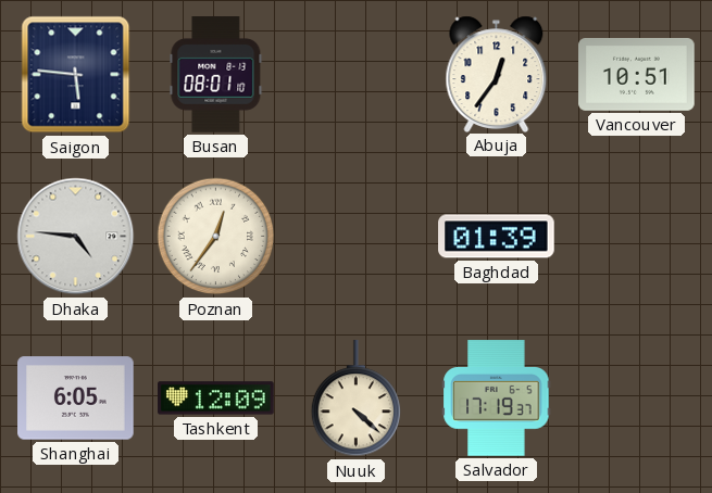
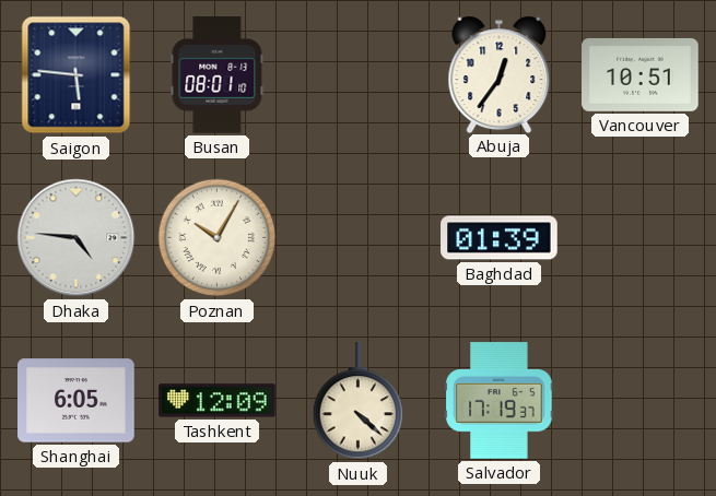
Poznan: 12:36 -> 10:05 (218, 238)
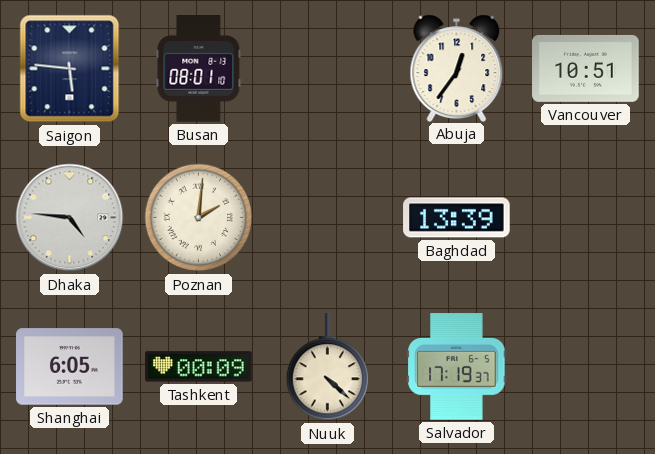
Poznan: 10:05 -> 2:01 (199, 218)
Baghdad: 01:39 -> 13:39 (457, 218)
Tashkent: 12:09 -> 00:09 (199, 367)
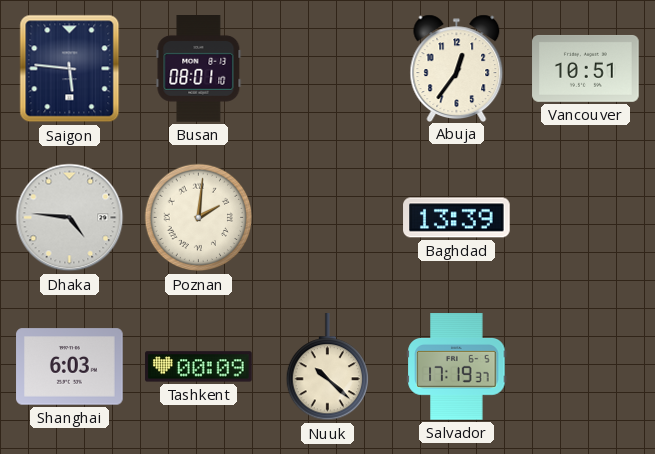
Shanghai: 6:05 -> 6:03 (70, 367)
Nuuk: 4:22 -> 10:22 (328, 367)
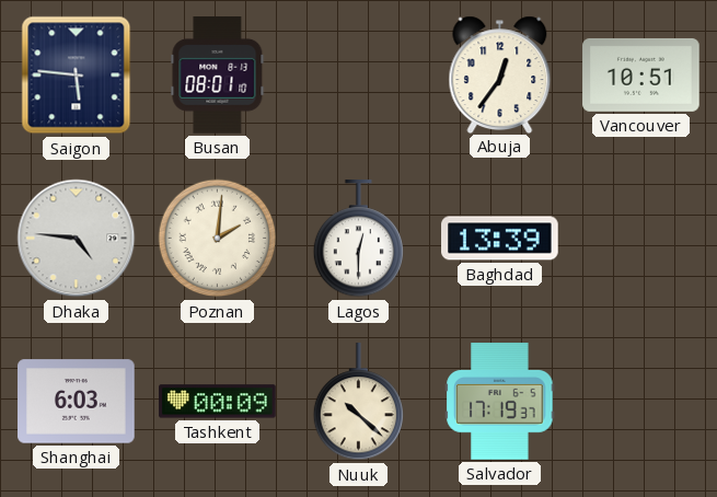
Lagos: none -> 12:30 (359, 239)
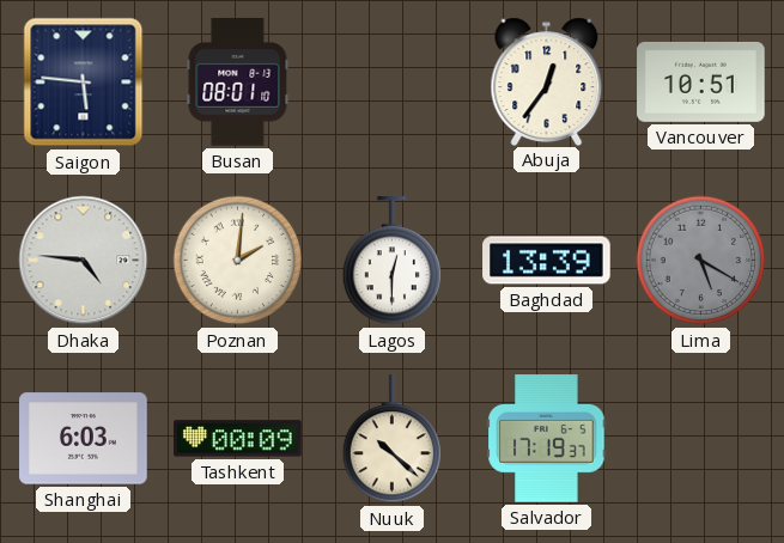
Lima: none -> 5:20 (701, 261)
